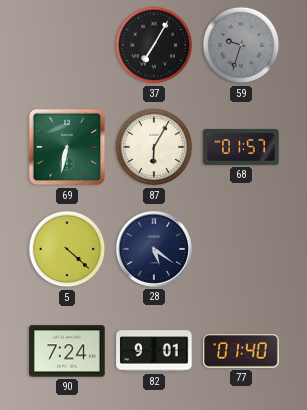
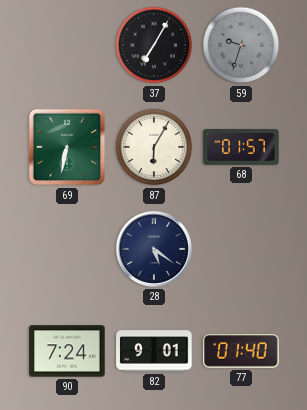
5: 4:22 -> none (67, 249)
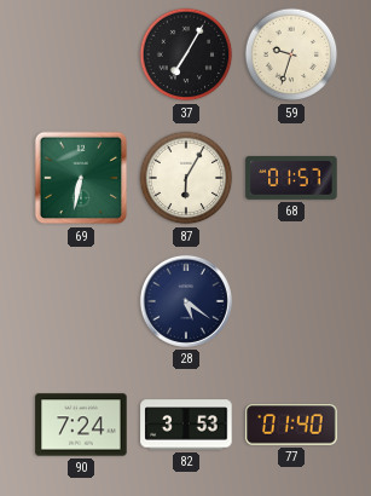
59 dial: grey -> cream (291, 54)
82: 9:01 -> 3:53 (186, 425)
